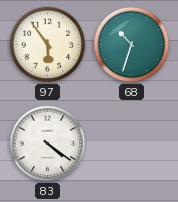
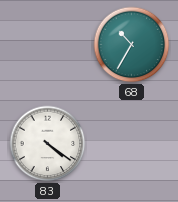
97: 5:54 -> none (48, 45)
68: 10:33 -> 10:35 (132, 45)
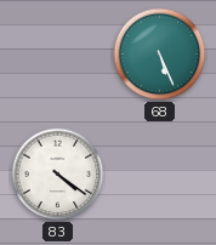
68: 10:35 -> 5:26 (160, 55)
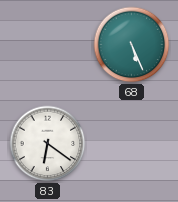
83: 4:21 -> 6:21 (48, 144)
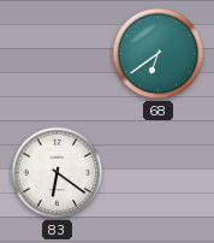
68: 5:26 -> 6:39 (159, 54)
